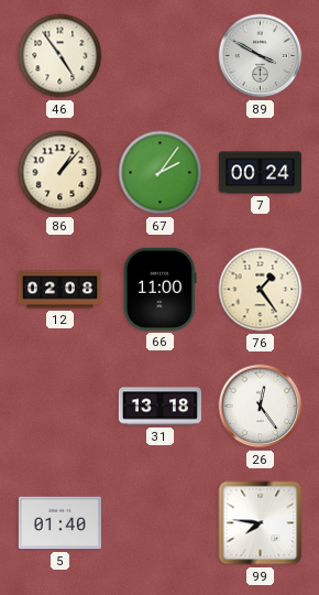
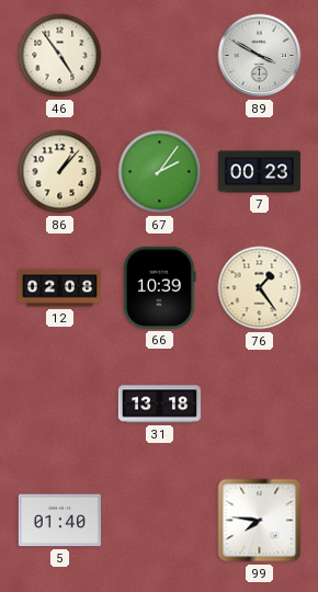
7: 00:24 -> 00:23 (259, 172)
66: 11:00 -> 10:39 (160, 287)
26: 12:24 -> none (261, 407)
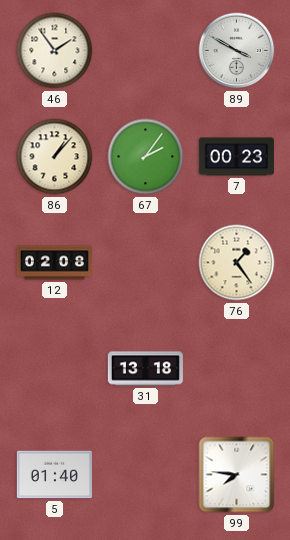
46: 4:54 -> 1:54 (55, 51)
66: 10:39 -> none (160, 287)
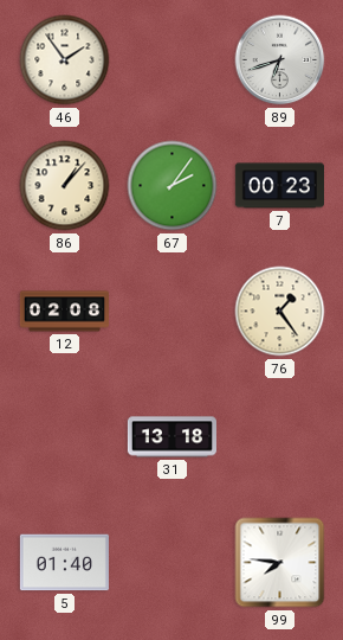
89: 3:50 -> 6:42 (280, 60)
